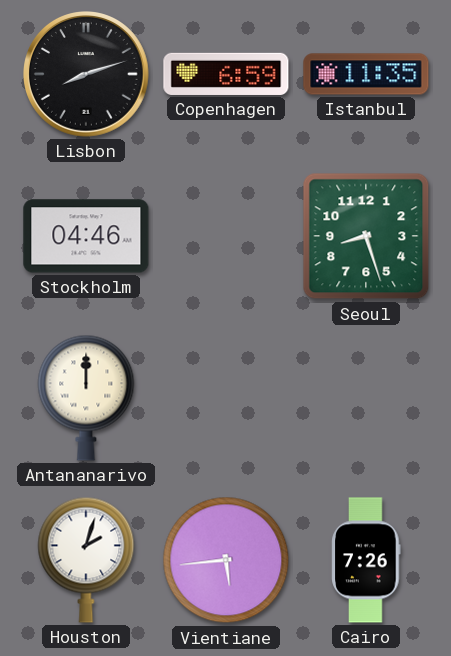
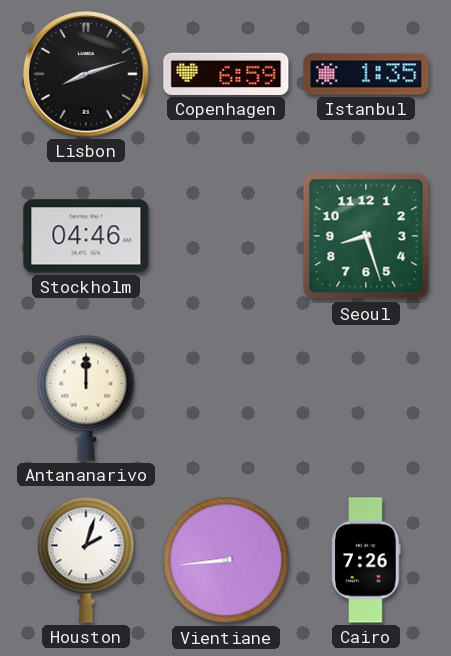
Istanbul: 11:35 -> 1:35 (366, 74)
Vientiane: 5:44 -> 8:44 (226, 560)
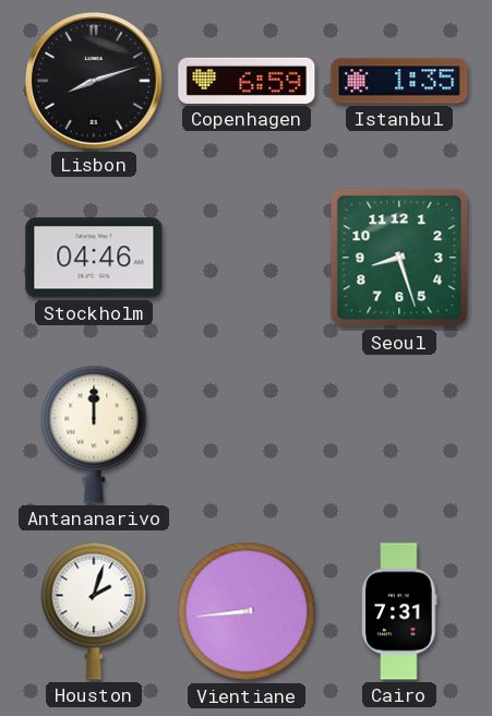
Cairo: 7:26 -> 7:31 (399, 611)
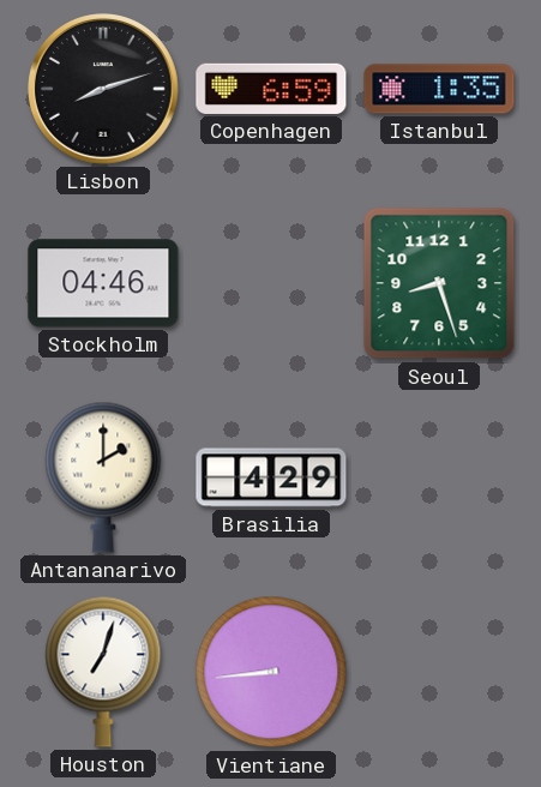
Antananarivo: 12:00 -> 2:00 (103, 477)
Brasilia: none -> 4:29 (271, 477)
Houston: 2:03 -> 7:03 (103, 672)
Cairo: 7:31 -> none (399, 611)
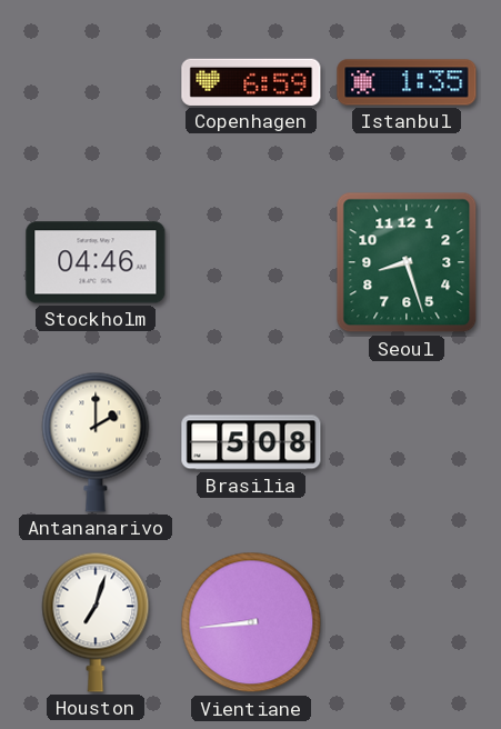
Lisbon: 8:12 -> none (104, 90)
Brasilia: 4:29 -> 5:08 (251, 442)
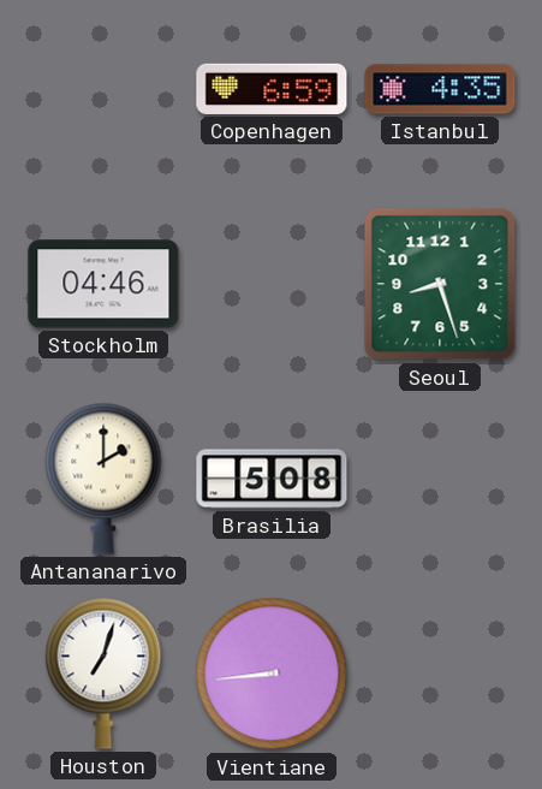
Istanbul: 1:35 -> 4:35 (440, 89)
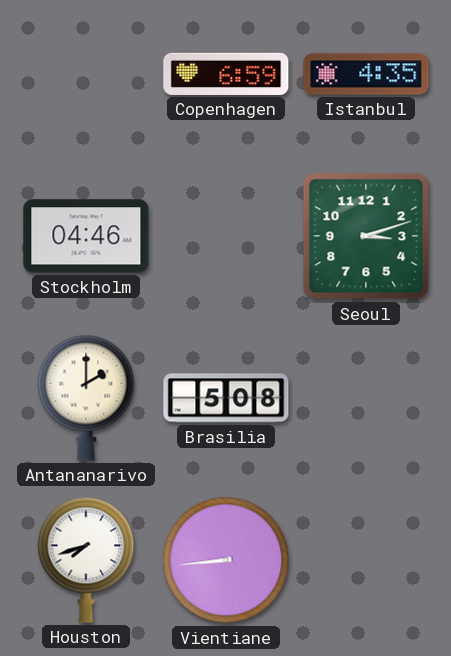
Seoul: 8:27 -> 3:12 (366, 236)
Houston: 7:03 -> 7:42 (86, 560)
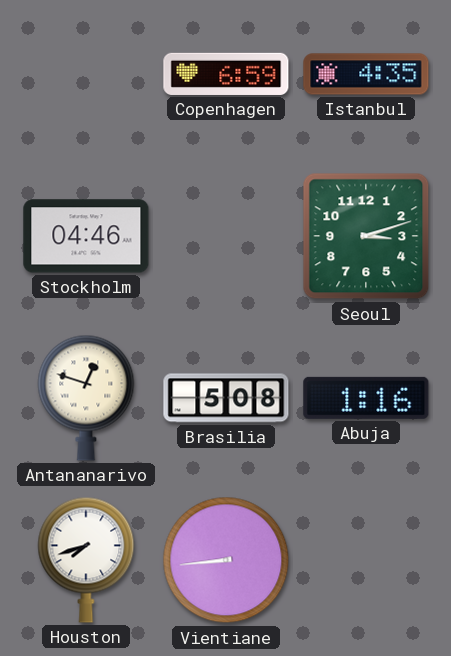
Antananarivo: 2:00 -> 12:48 (86, 398)
Abuja: none -> 1:16 (366, 398)
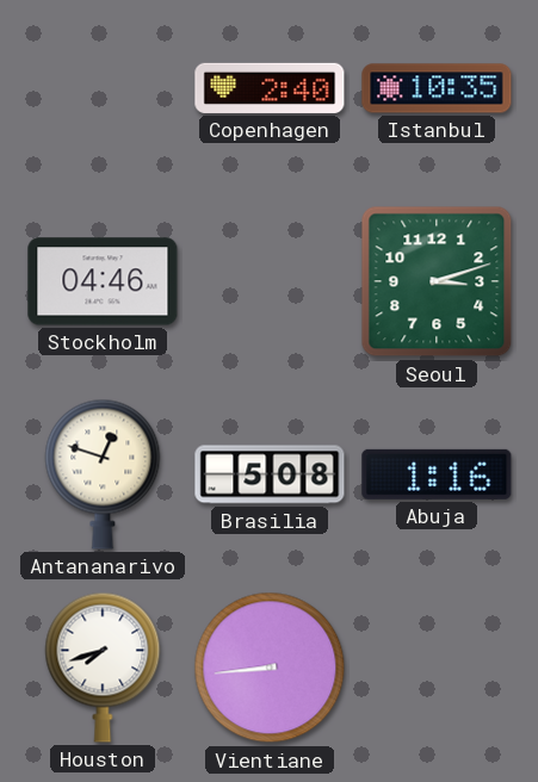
Copenhagen: 6:59 -> 2:40 (270, 88)
Istanbul: 4:35 -> 10:35 (437, 88)
